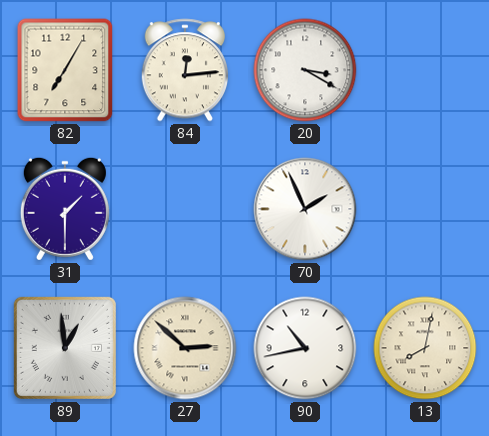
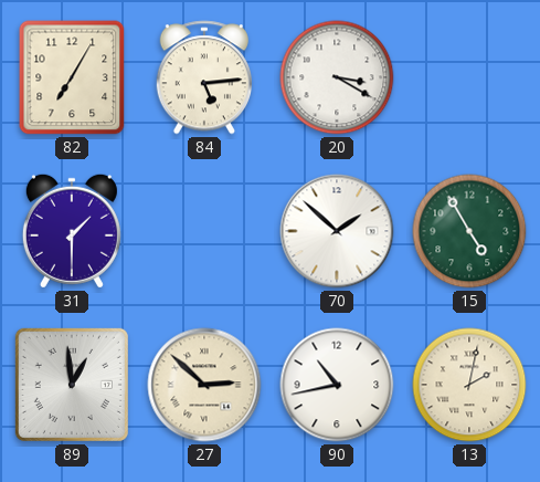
84: 12:14 -> 5:14 (203, 77)
70: 1:56 -> 1:52 (337, 231)
15: none -> 4:55 (469, 231)
13: 8:02 -> 2:02 (469, 385)
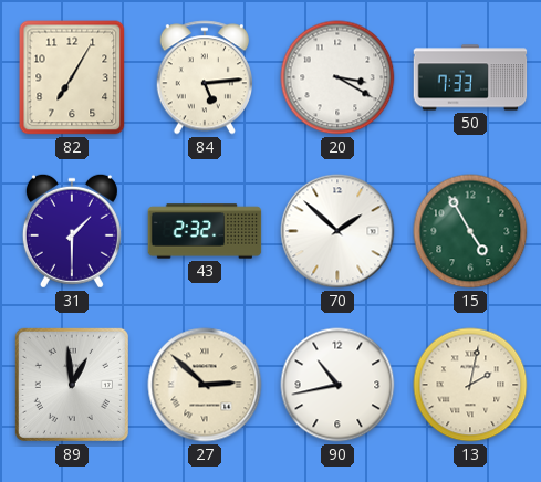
50: none -> 7:33 (470, 77)
43: none -> 2:32 (205, 231)
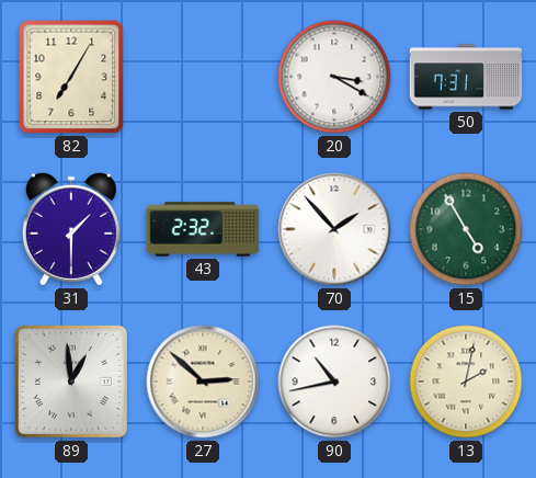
84: 5:14 -> none (204, 77)
50: 7:33 -> 7:31 (466, 77)
70: 1:52 -> 1:53 (334, 229)
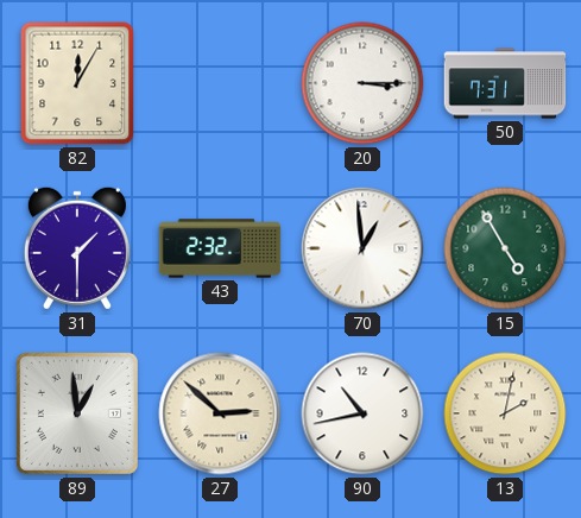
82: 7:05 -> 12:05 (77, 83)
20: 3:20 -> 3:15 (362, 83)
70: 1:53 -> 12:59 (362, 248)
